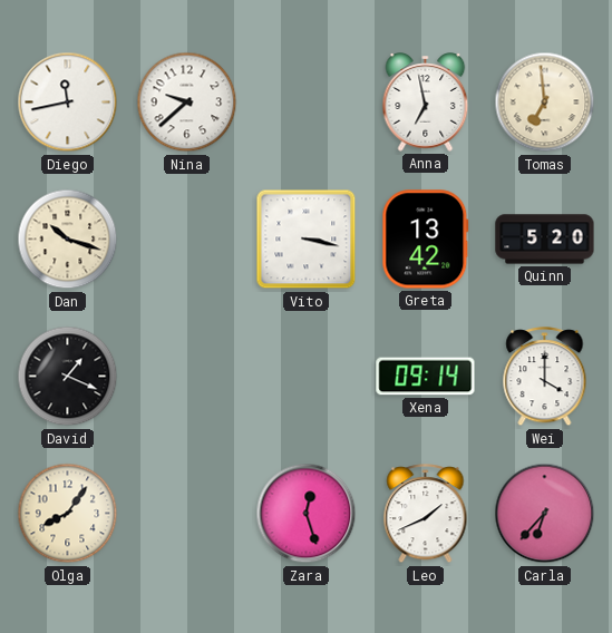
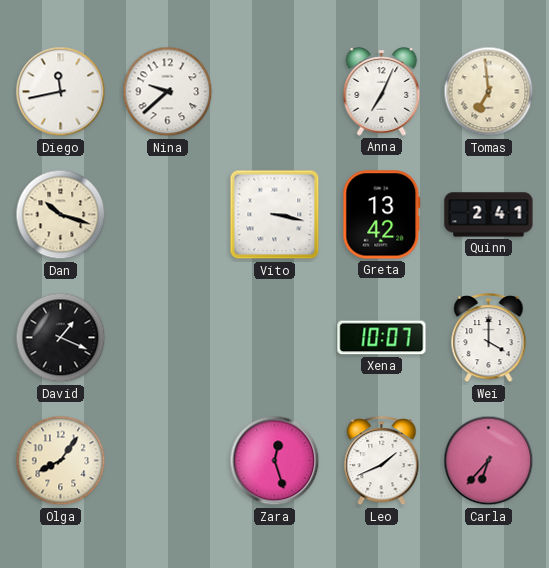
Anna: 6:58 -> 7:04 (382, 92)
Quinn: 5:20 -> 2:41 (489, 215)
Xena: 09:14 -> 10:07 (382, 338)
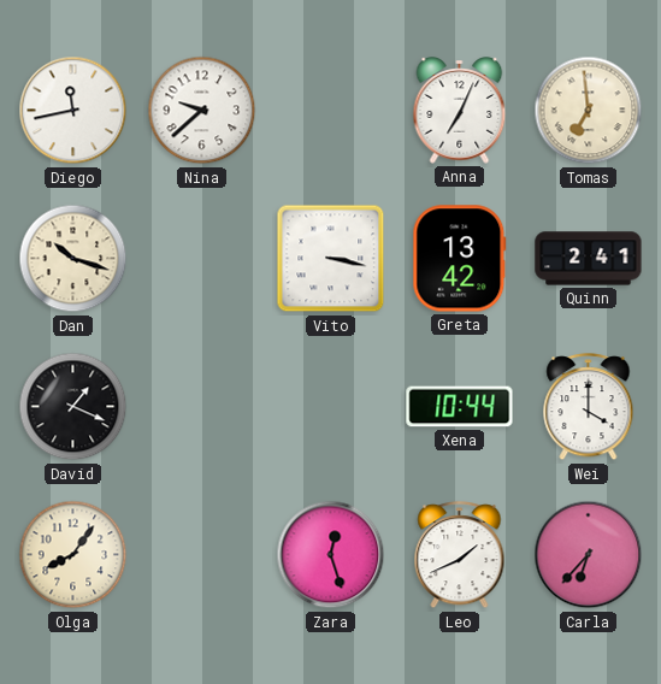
Xena: 10:07 -> 10:44 (460, 407)
